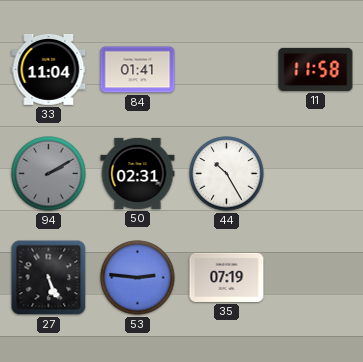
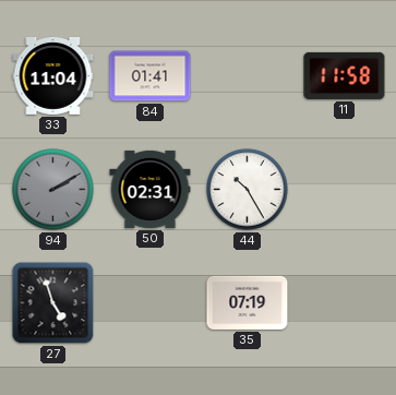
27: 5:26 -> 4:57 (53, 303)
53: 2:46 -> none (138, 278)
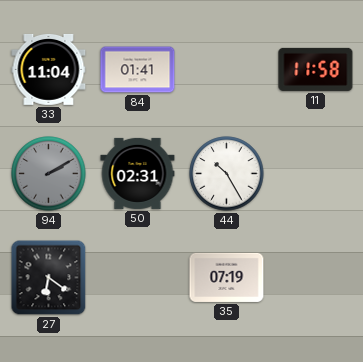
27: 4:57 -> 6:21 (49, 278)
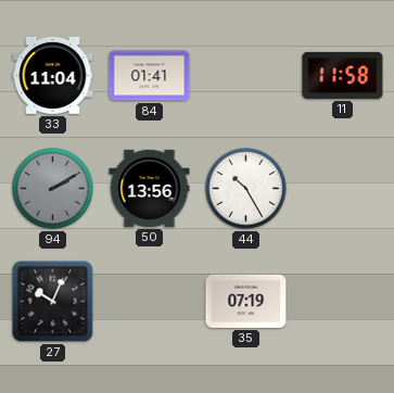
50: 02:31 -> 13:56 (150, 188)
27: 6:21 -> 10:04 (53, 302)
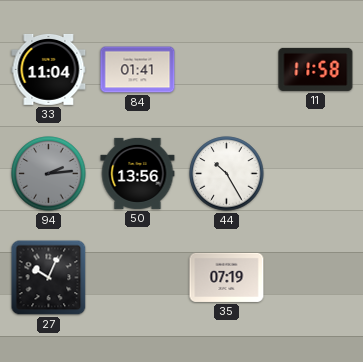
94: 2:10 -> 2:14 (49, 174)
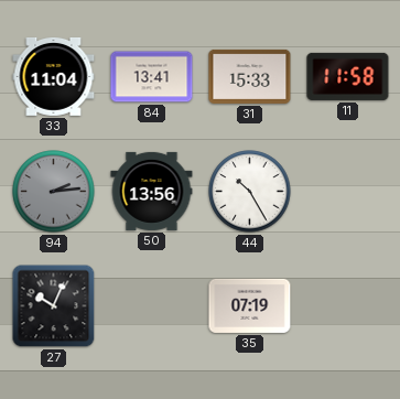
84: 01:41 -> 13:41 (152, 77)
31: none -> 15:33 (250, 76)
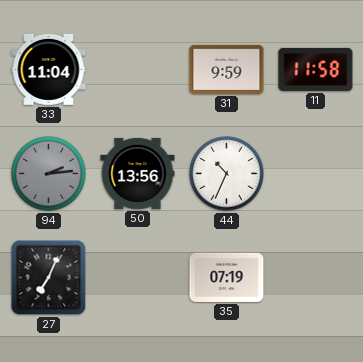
84: 13:41 -> none (152, 77)
31: 15:33 -> 9:59 (227, 69)
44: 10:25 -> 10:34 (227, 174)
27: 10:04 -> 7:04 (49, 278)
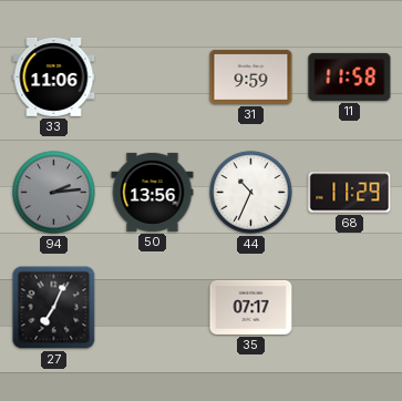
33: 11:04 -> 11:06 (54, 76)
68: none -> 11:29 (350, 193)
35: 07:19 -> 07:17 (251, 307)
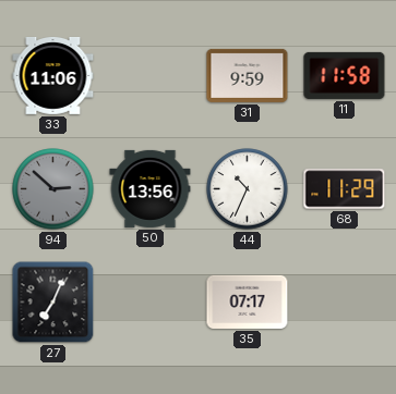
94: 2:14 -> 2:52 (53, 189)
